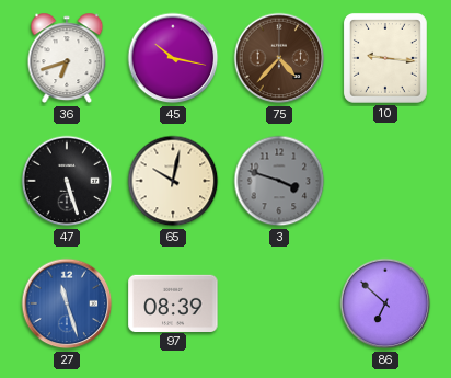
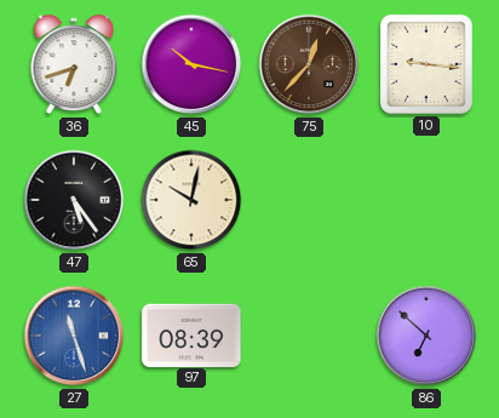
75: 4:37 -> 12:37 (309, 64)
47: 5:27 -> 5:24 (74, 200)
3: 3:48 -> none (279, 181)
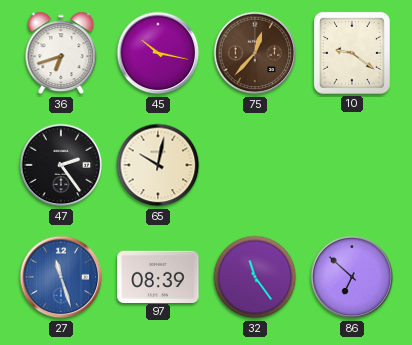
10: 9:16 -> 9:21 (352, 53)
47: 5:24 -> 2:24 (61, 165)
32: none -> 11:24 (255, 277)
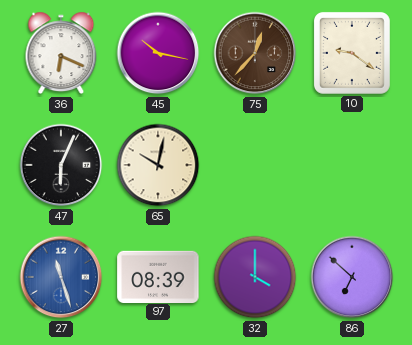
36: 6:42 -> 6:19 (61, 53)
47: 2:24 -> 6:04 (61, 165)
32: 11:24 -> 4:00 (255, 277)
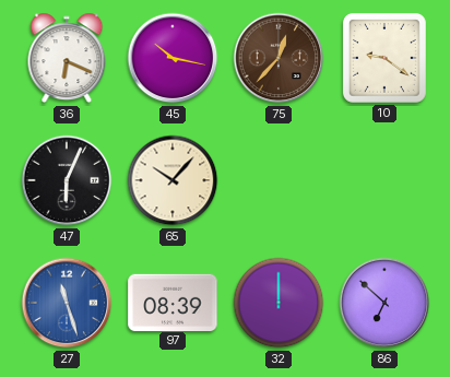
65: 10:02 -> 10:07 (173, 180)
32: 4:00 -> 12:00 (279, 303)
